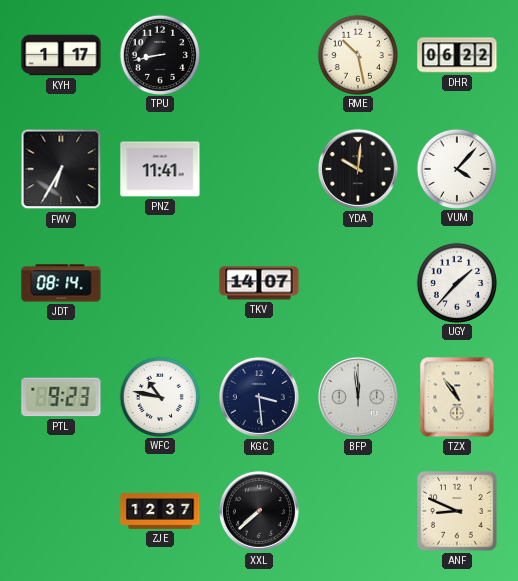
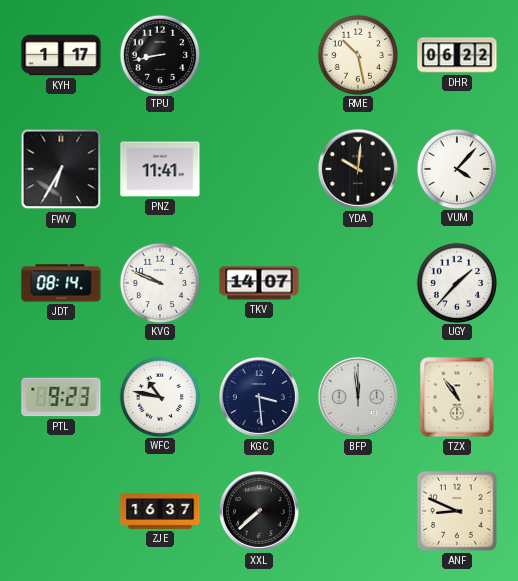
KVG: none -> 9:49 (159, 282)
ZJE: 12:37 -> 16:37 (160, 512)
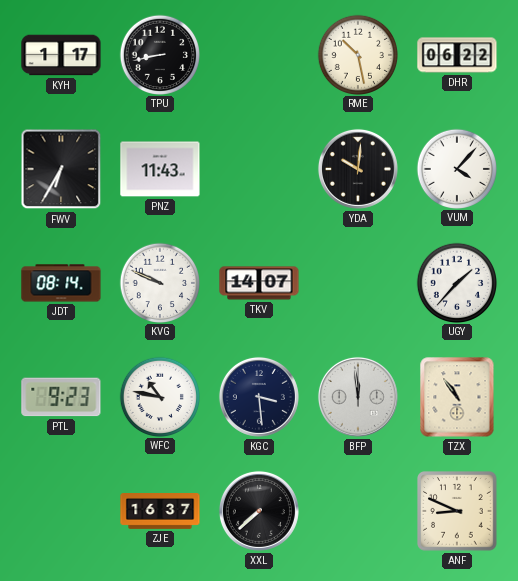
PNZ: 11:41 -> 11:43 (160, 169)
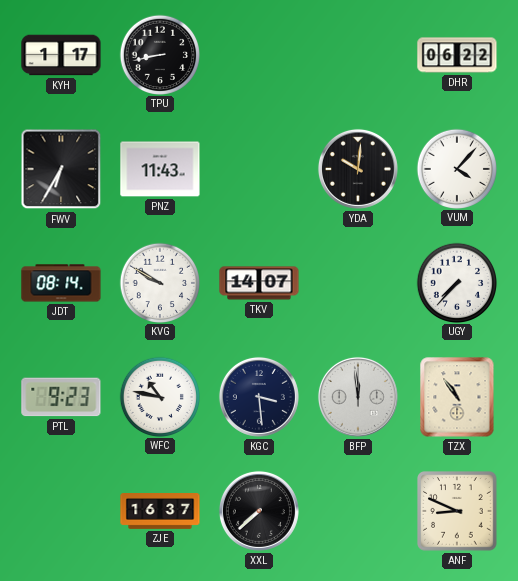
RME: 10:28 -> none (357, 54)
KVG: 9:49 -> 9:50 (159, 282)
UGY: 1:37 -> 7:37 (456, 282)
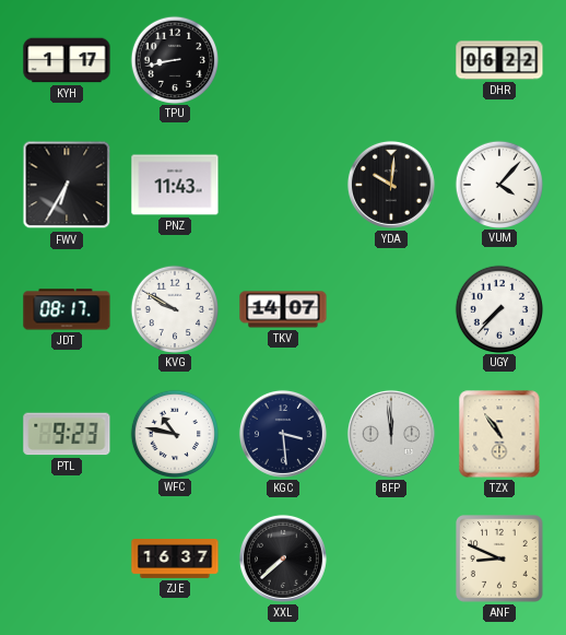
JDT: 08:14 -> 08:17 (67, 309)
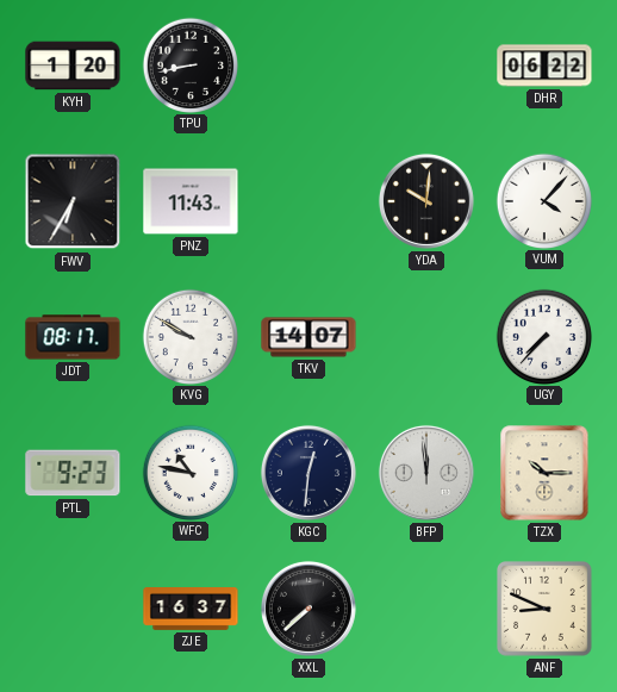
KYH: 1:17 -> 1:20 (73, 66)
KGC: 3:29 -> 12:31 (308, 473)
TZX: 10:54 -> 10:15 (544, 473)
